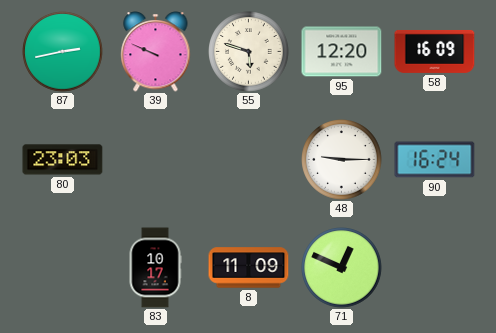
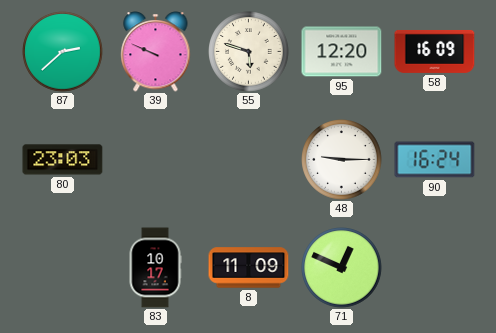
87: 2:43 -> 2:38 (63, 52)
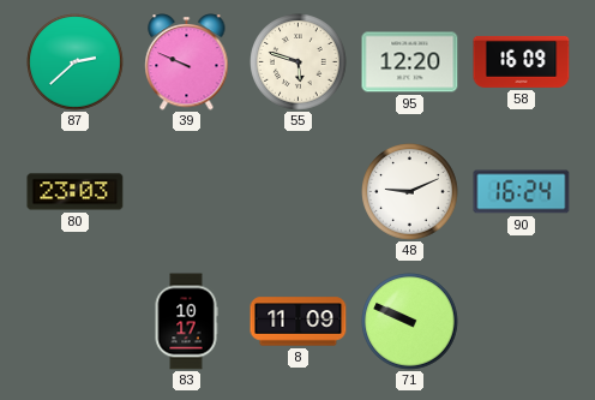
48: 9:15 -> 9:11 (410, 192)
71: 12:49 -> 9:49 (410, 322)
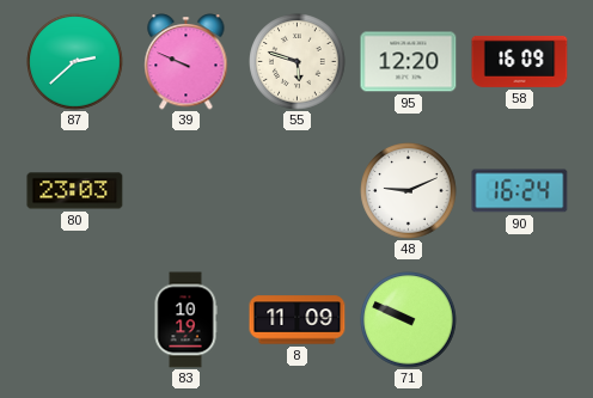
83: 10:17 -> 10:19 (185, 320)
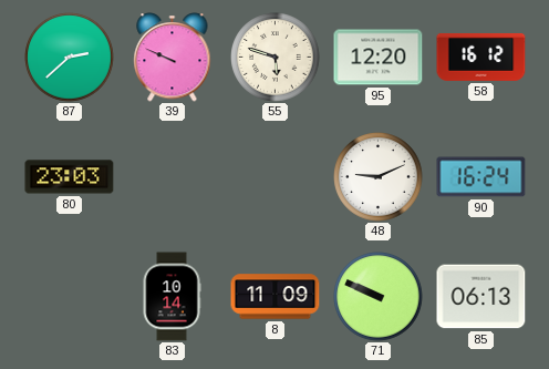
58: 16:09 -> 16:12 (481, 57)
83: 10:19 -> 10:14 (172, 297)
85: none -> 06:13 (481, 297)
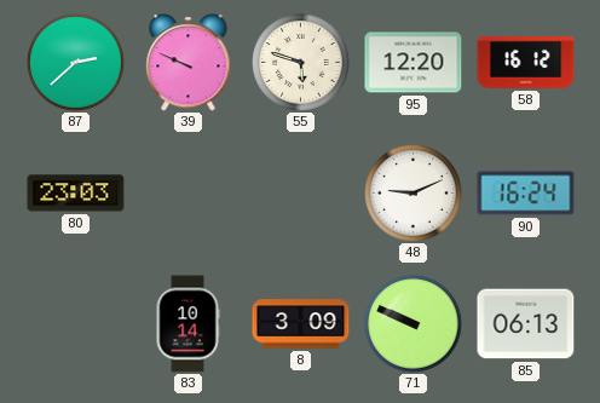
8: 11:09 -> 3:09 (301, 324)
